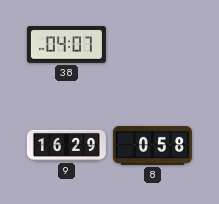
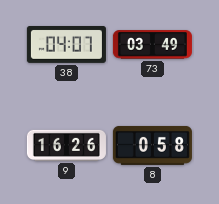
73: none -> 03:49 (152, 45)
9: 16:29 -> 16:26 (66, 145)
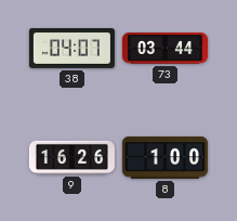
73: 03:49 -> 03:44 (164, 49)
8: 0:58 -> 1:00 (164, 157)
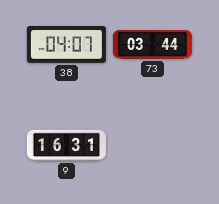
9: 16:26 -> 16:31 (66, 145)
8: 1:00 -> none (164, 157)
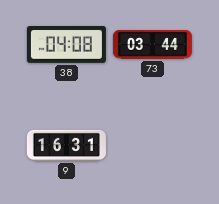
38: 04:07 -> 04:08 (66, 45)
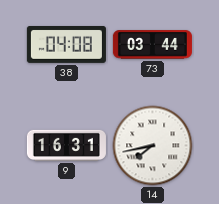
14: none -> 7:43 (153, 146)
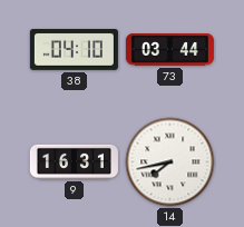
38: 04:08 -> 04:10 (74, 50)
